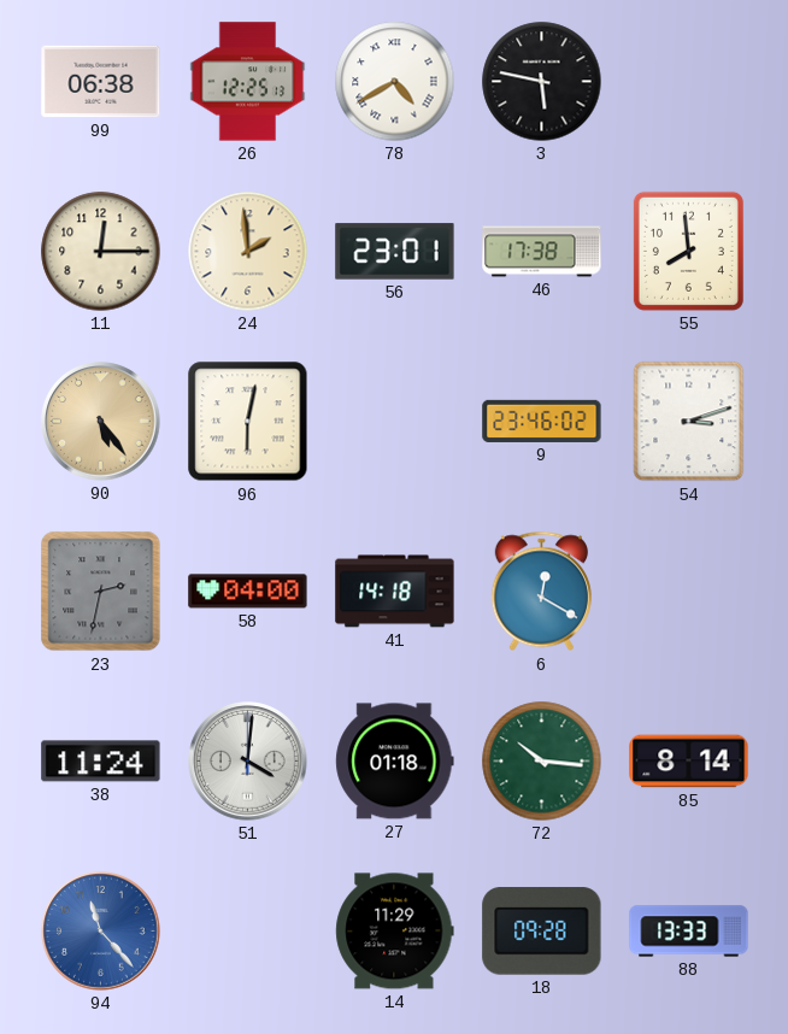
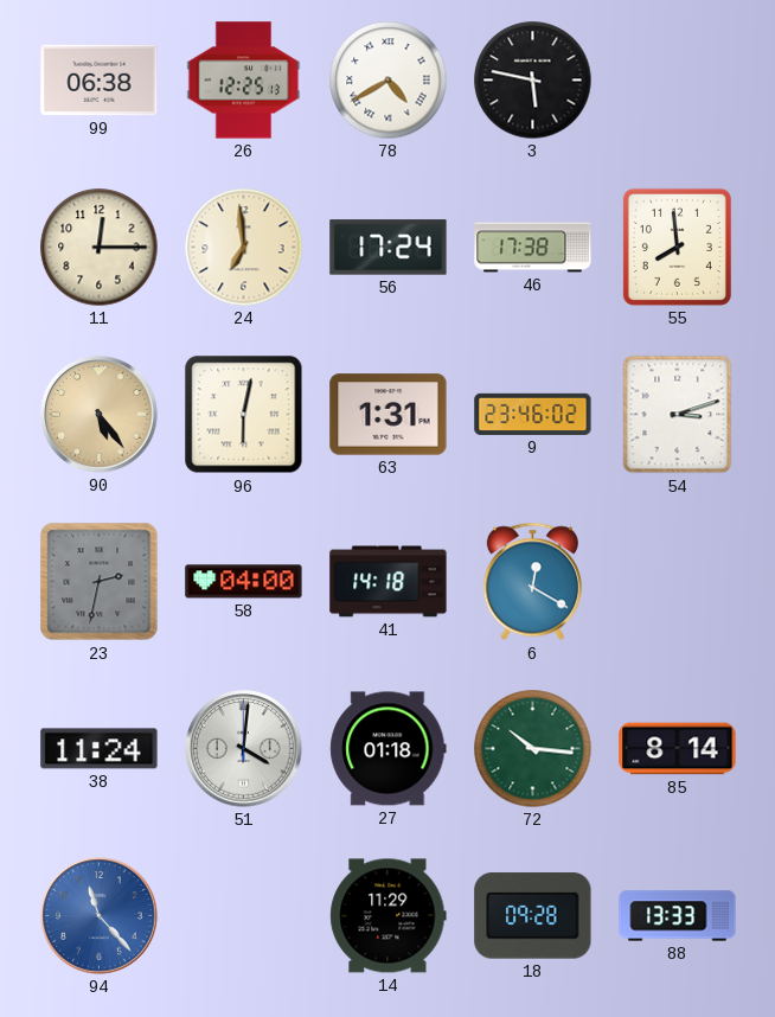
24: 1:59 -> 6:59 (244, 248)
56: 23:01 -> 17:24 (389, 248)
63: none -> 1:31 (389, 415)
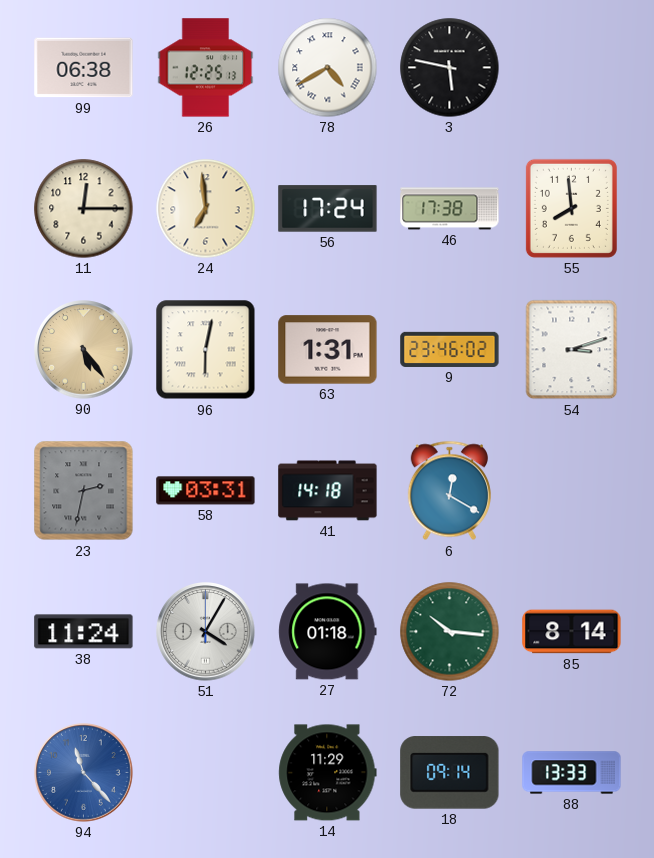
58: 04:00 -> 03:31 (206, 491)
51: 4:01 -> 4:05 (206, 632)
18: 09:28 -> 09:14 (450, 773)
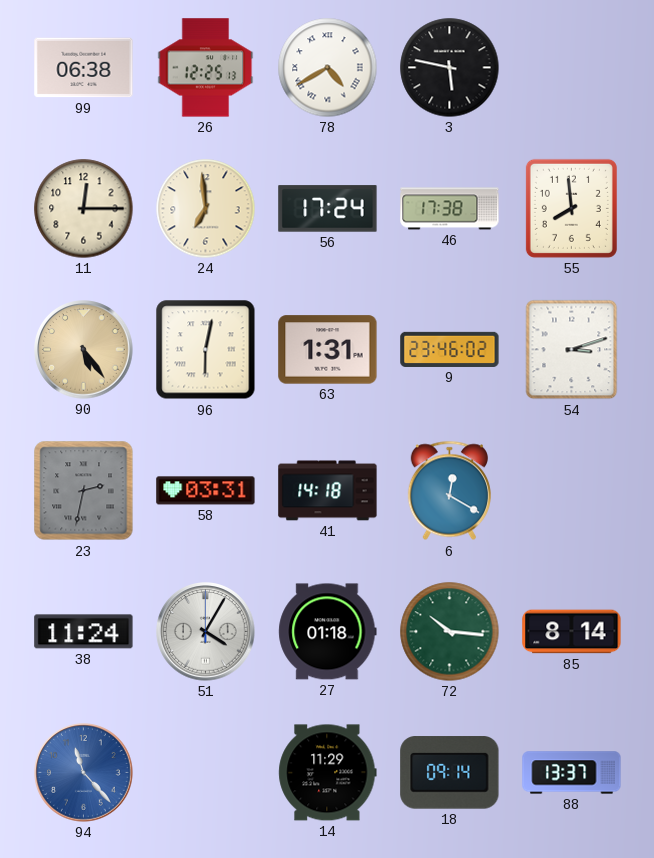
88: 13:33 -> 13:37 (572, 773)
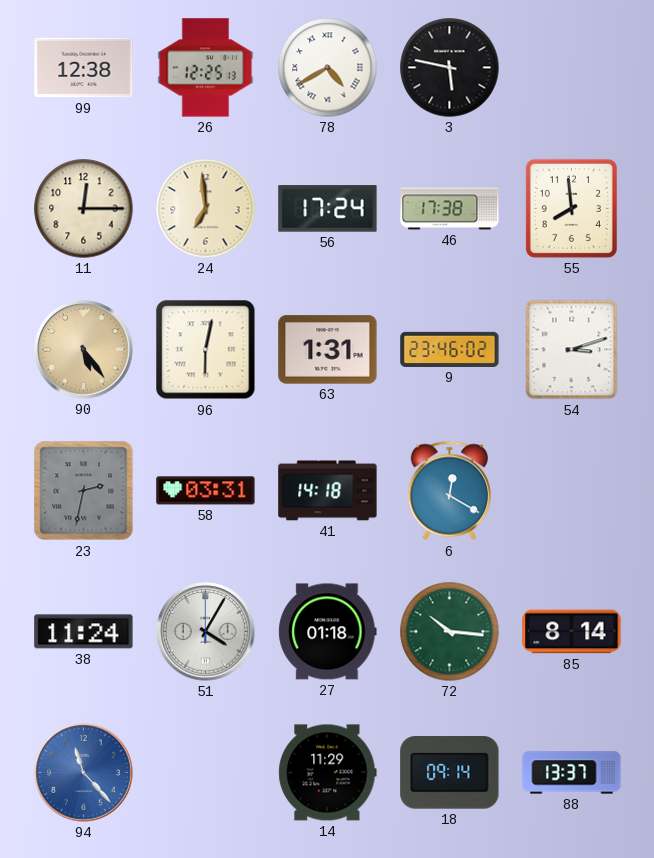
99: 06:38 -> 12:38 (84, 68)
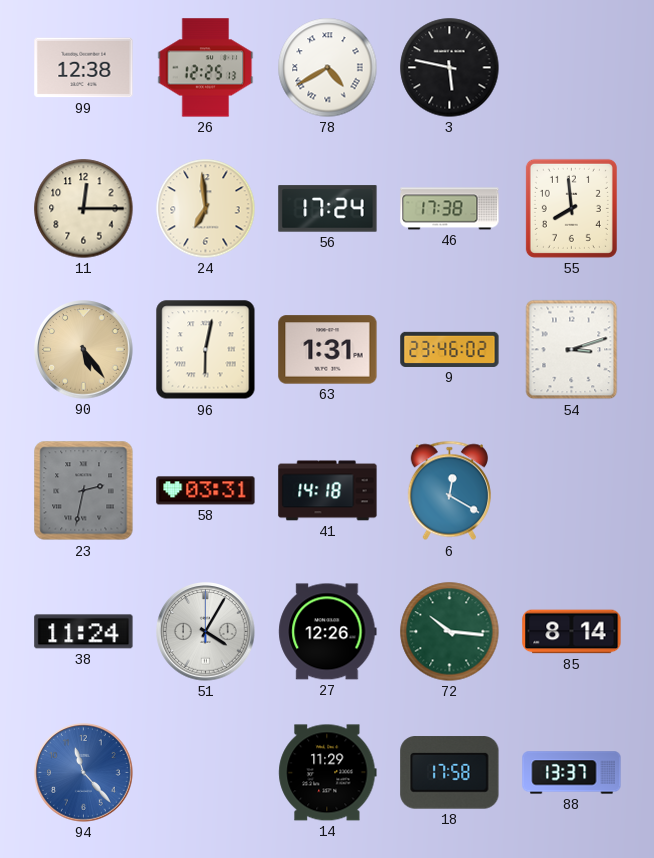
27: 01:18 -> 12:26 (328, 632)
18: 09:14 -> 17:58 (450, 773)
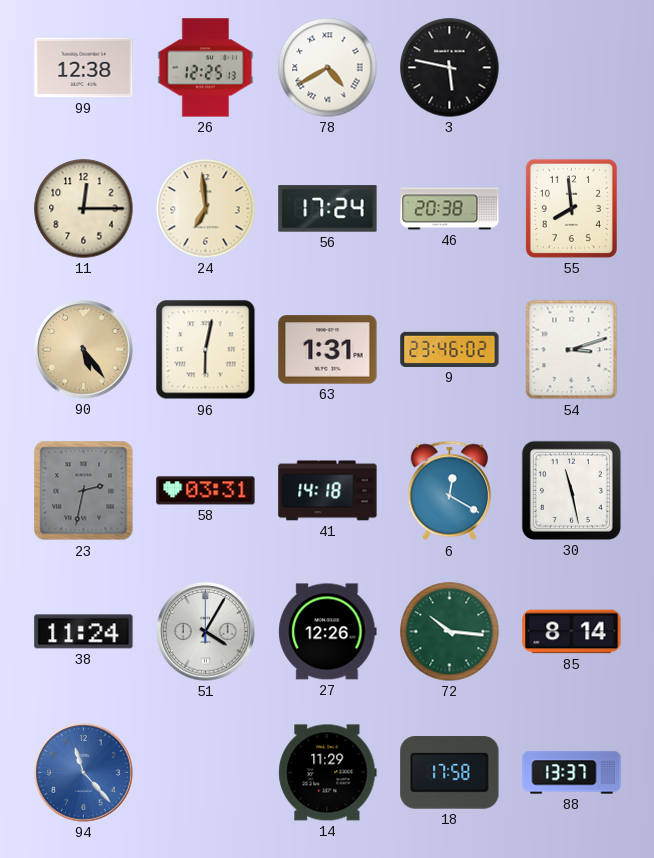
46: 17:38 -> 20:38 (450, 209)
30: none -> 11:28 (571, 490)
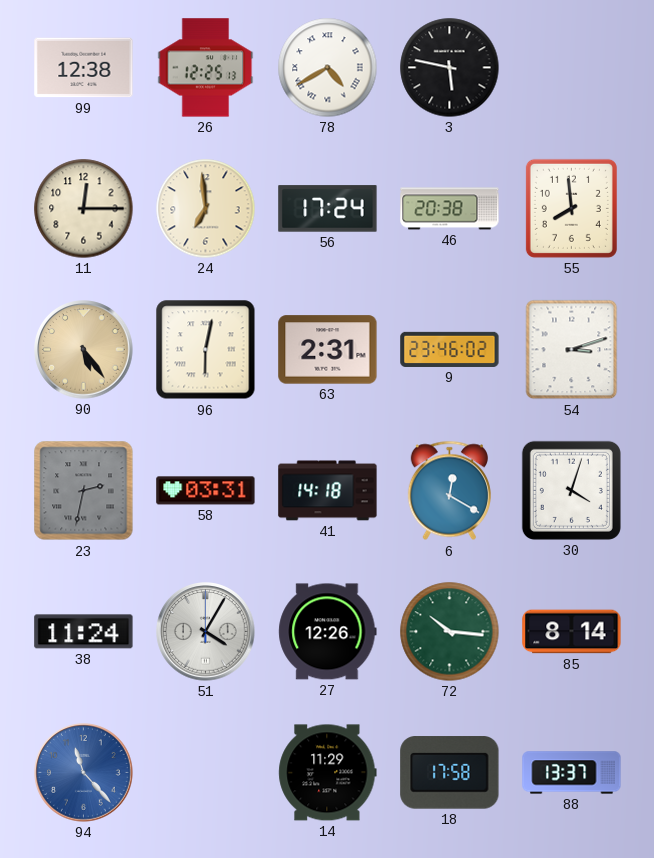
63: 1:31 -> 2:31 (328, 350)
30: 11:28 -> 4:03 (571, 490)
